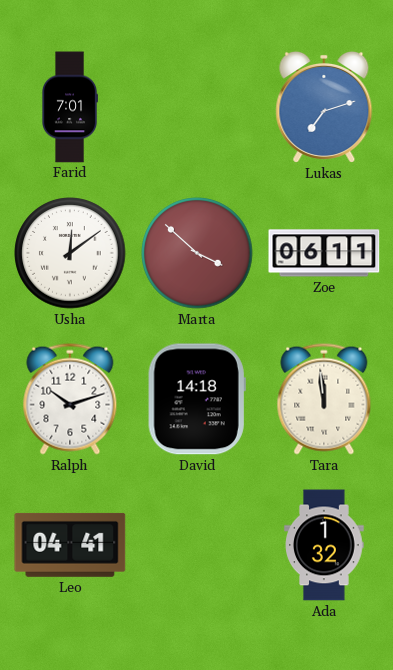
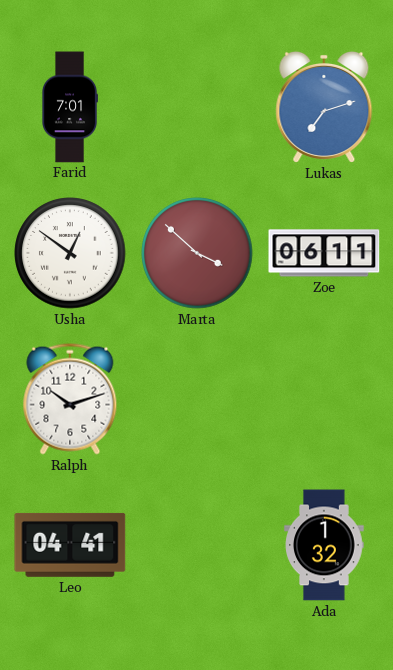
Usha: 12:09 -> 12:51 (70, 253)
David: 14:18 -> none (197, 399)
Tara: 11:59 -> none (324, 399)
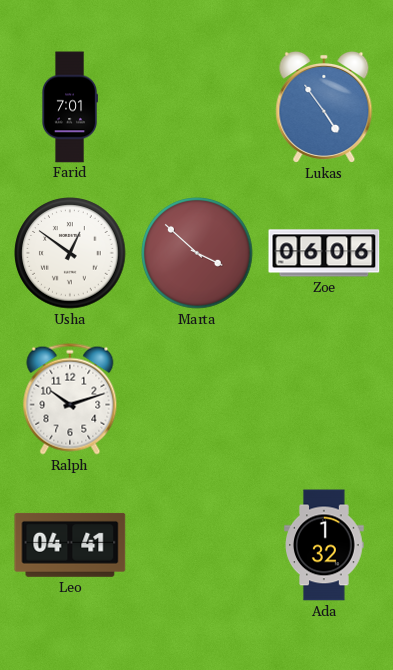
Lukas: 7:12 -> 4:54 (324, 107)
Zoe: 06:11 -> 06:06 (324, 253)
